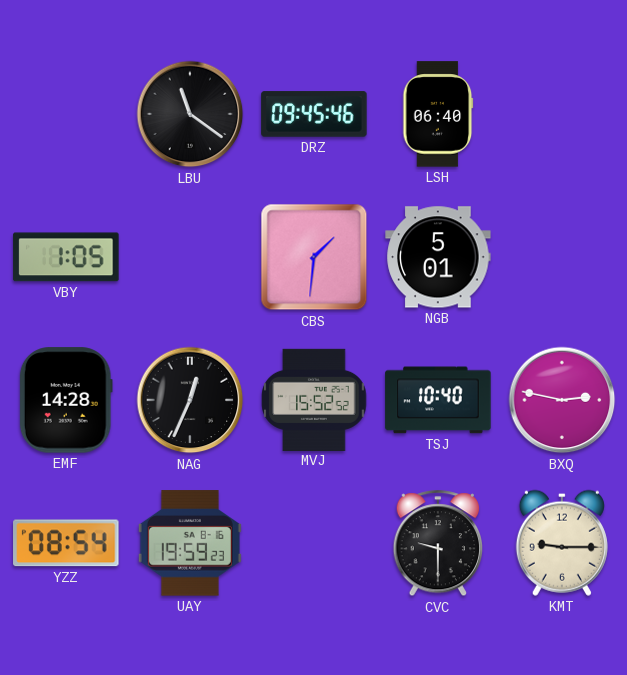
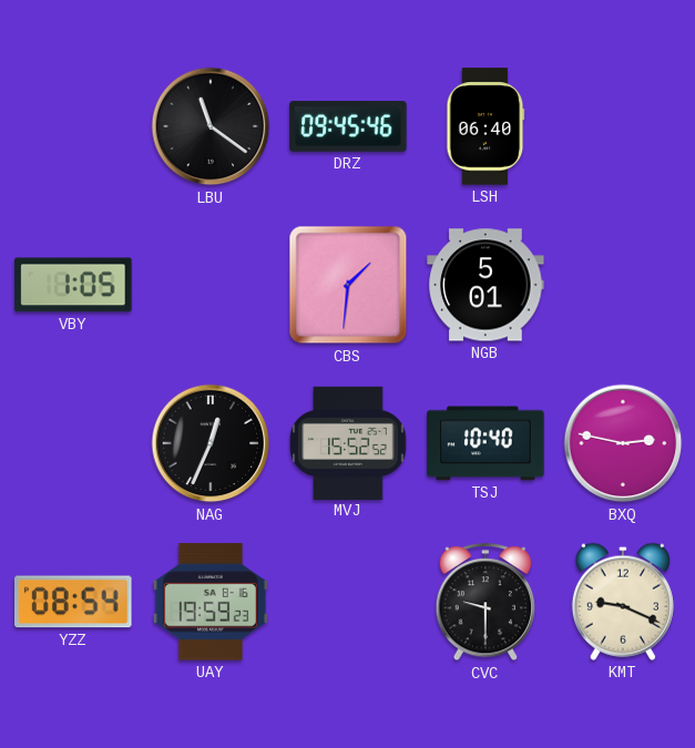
EMF: 14:28 -> none (66, 400)
KMT: 9:15 -> 9:19 (623, 602)
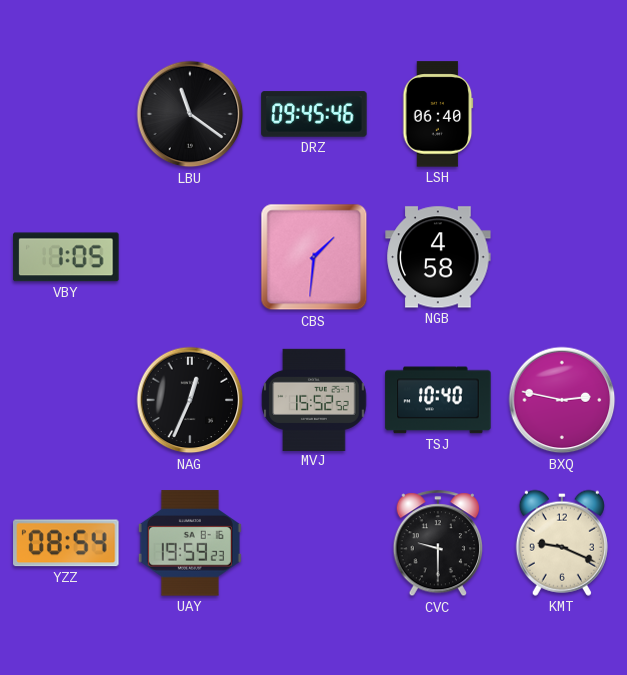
NGB: 5:01 -> 4:58 (438, 257)
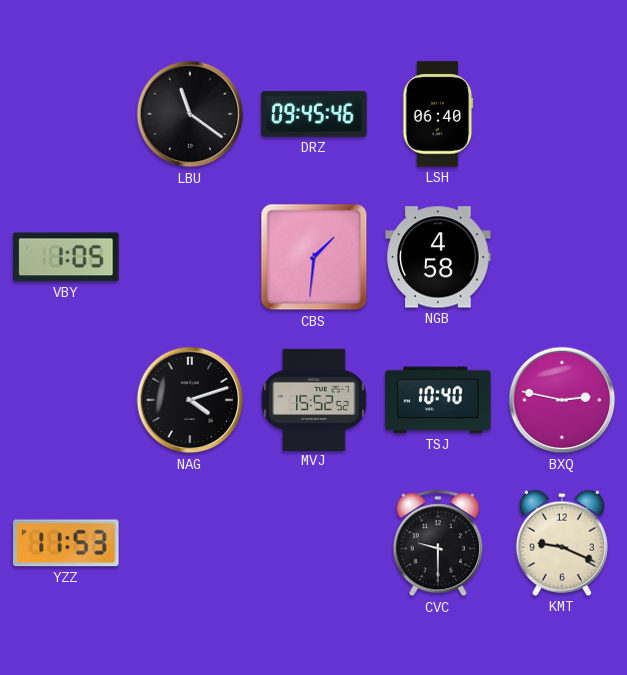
NAG: 12:34 -> 4:12 (190, 400)
YZZ: 08:54 -> 11:53 (66, 543)
UAY: 19:59 -> none (190, 543)
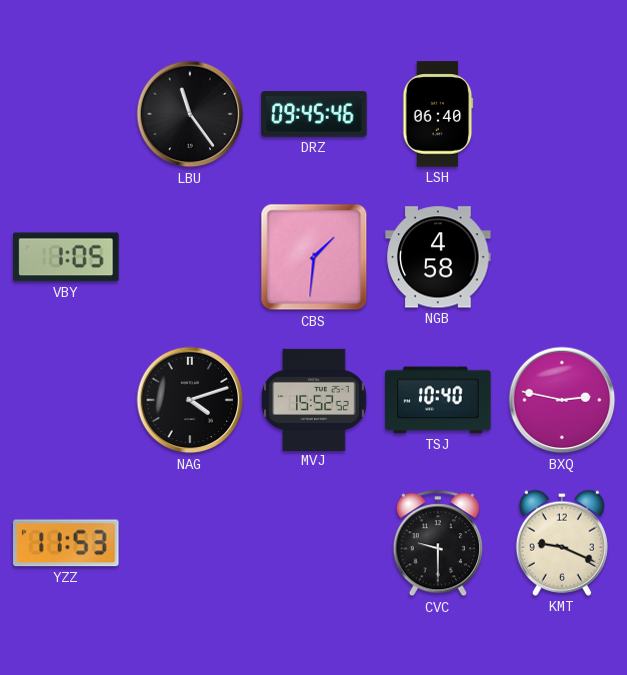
LBU: 11:21 -> 11:24 (190, 114)
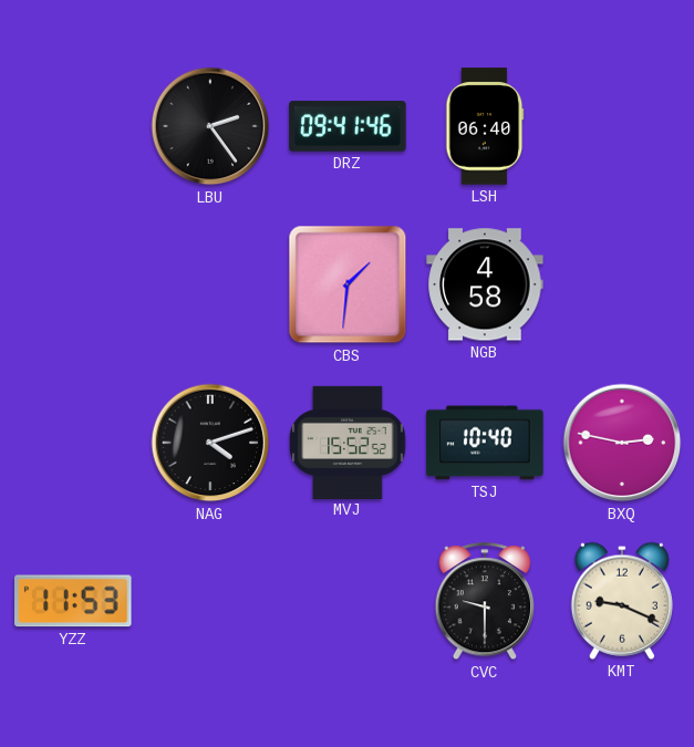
LBU: 11:24 -> 2:24 (210, 126)
DRZ: 09:45 -> 09:41 (348, 126)
VBY: 1:05 -> none (66, 257)
